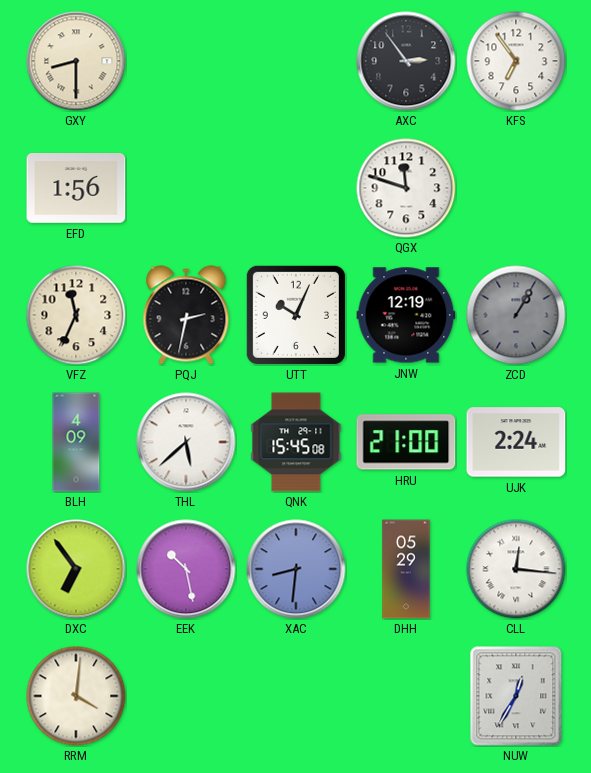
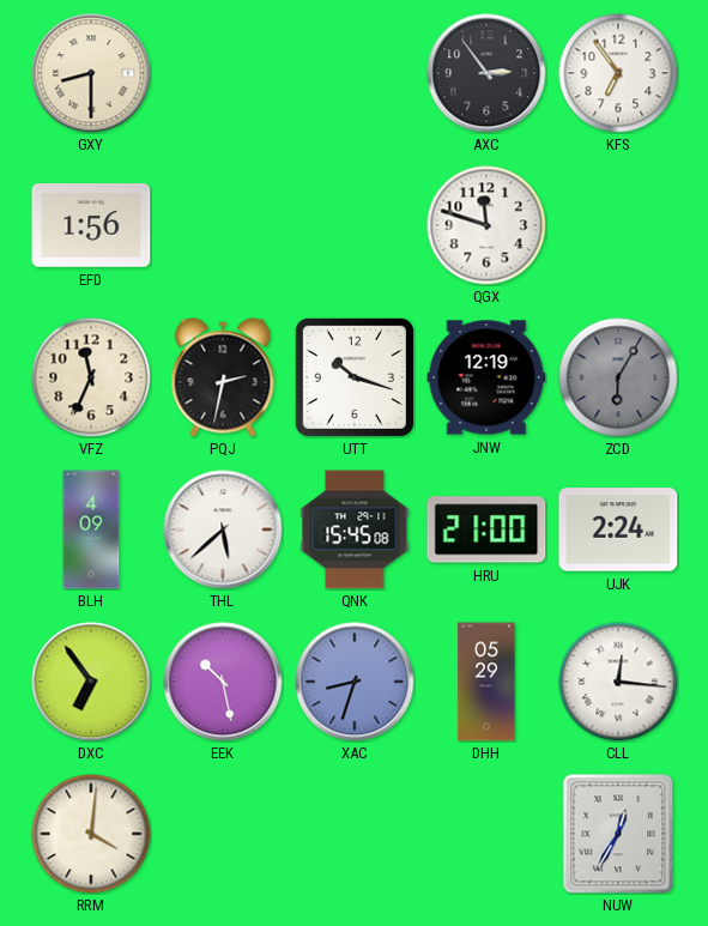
UTT: 10:04 -> 10:18 (355, 377)
ZCD: 1:05 -> 6:05 (618, 377)
XAC: 8:31 -> 8:33 (355, 682)
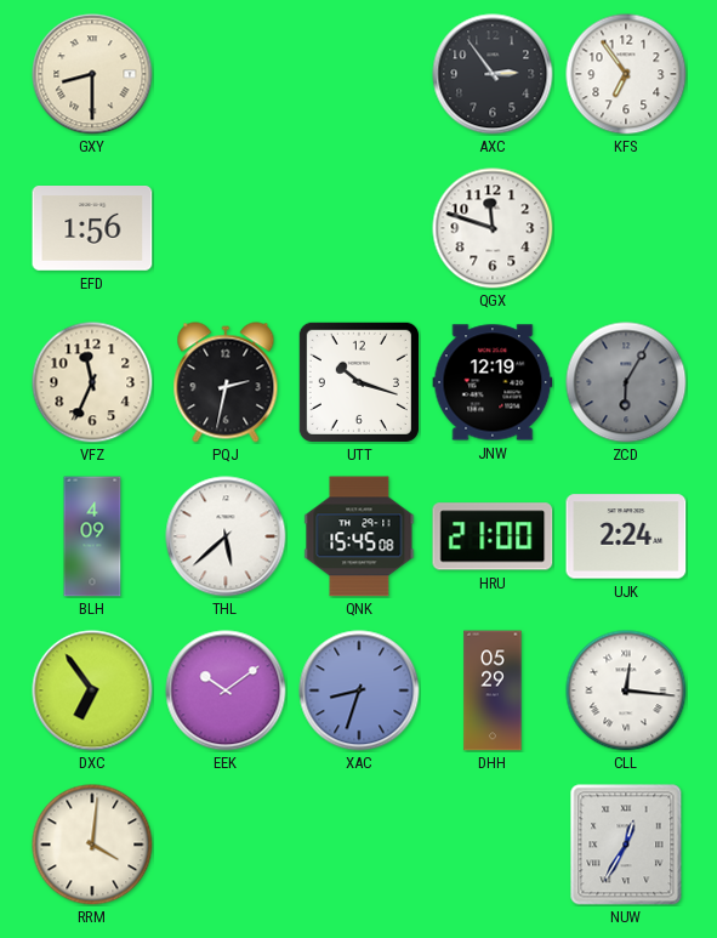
EEK: 10:28 -> 10:09 (226, 690)
